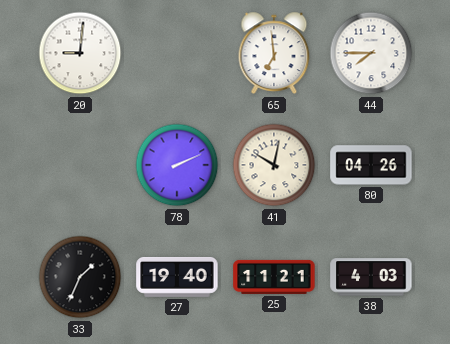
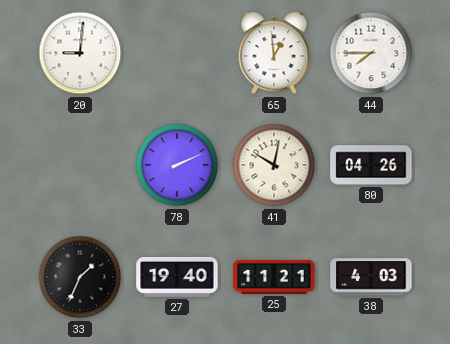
65: 6:59 -> 12:59 (274, 53)
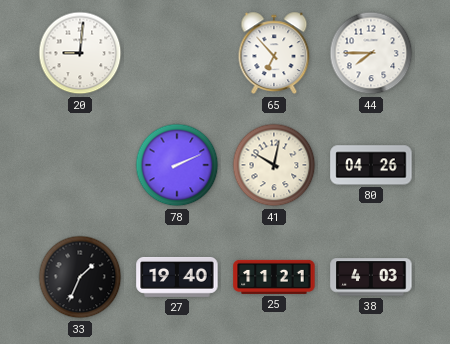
65: 12:59 -> 6:53 (274, 53)
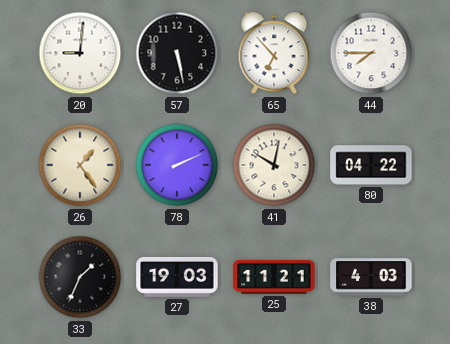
57: none -> 5:28 (177, 53)
26: none -> 1:24 (80, 165)
80: 04:26 -> 04:22 (371, 165)
27: 19:40 -> 19:03 (177, 277)
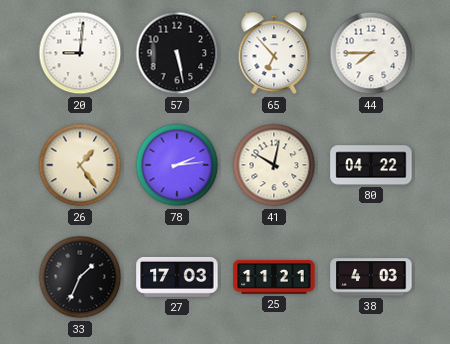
78: 2:11 -> 2:14 (177, 165)
27: 19:03 -> 17:03 (177, 277)
